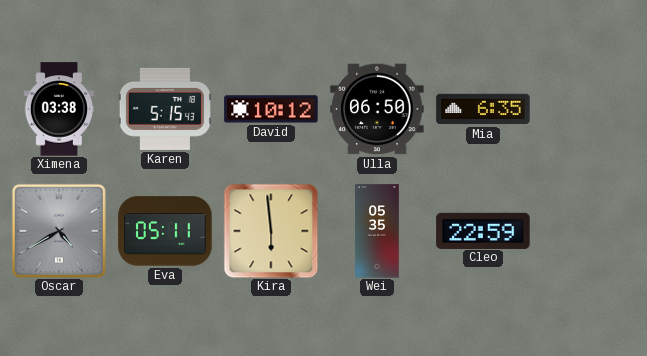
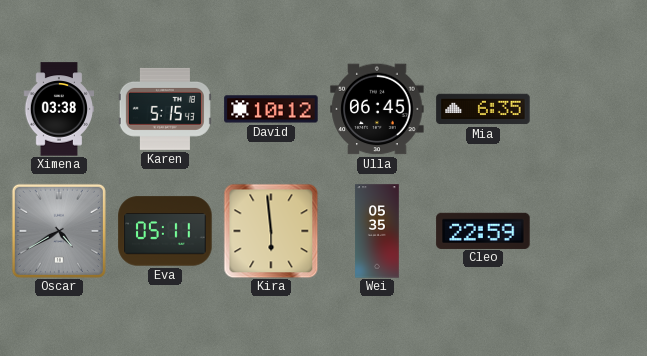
Ulla: 06:50 -> 06:45 (377, 109)
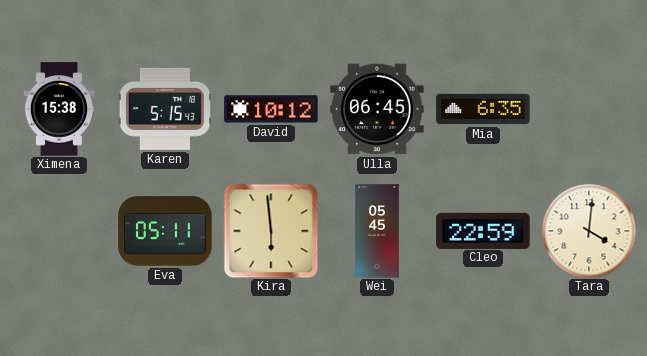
Ximena: 03:38 -> 15:38 (58, 109)
Oscar: 4:40 -> none (59, 231)
Wei: 05:35 -> 05:45 (377, 231)
Tara: none -> 4:01 (589, 231)
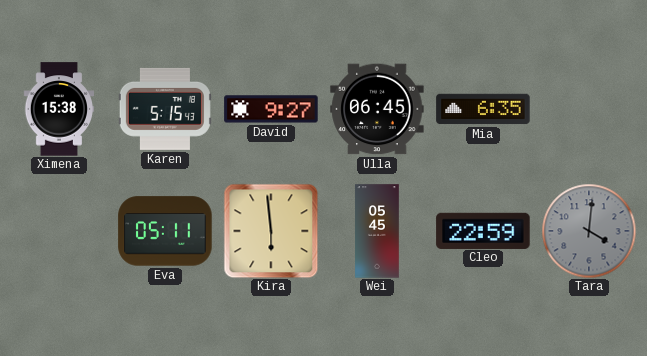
David: 10:12 -> 9:27 (271, 109)
Tara dial: cream -> grey (589, 231)
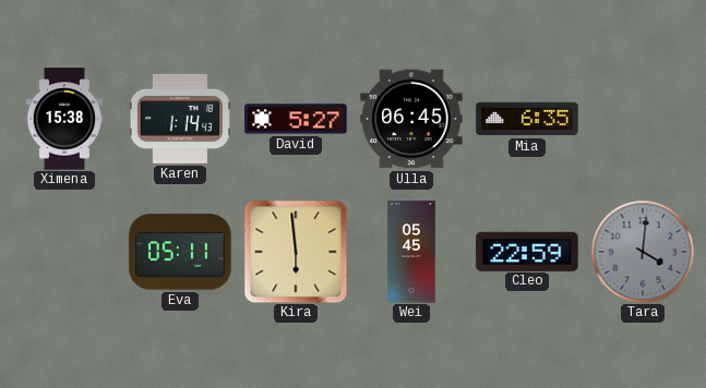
Karen: 5:15 -> 1:14 (180, 119)
David: 9:27 -> 5:27 (296, 119)
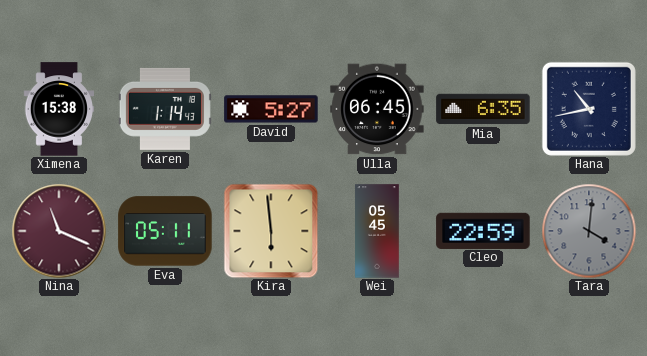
Hana: none -> 10:43 (589, 109)
Nina: none -> 11:19 (59, 231)
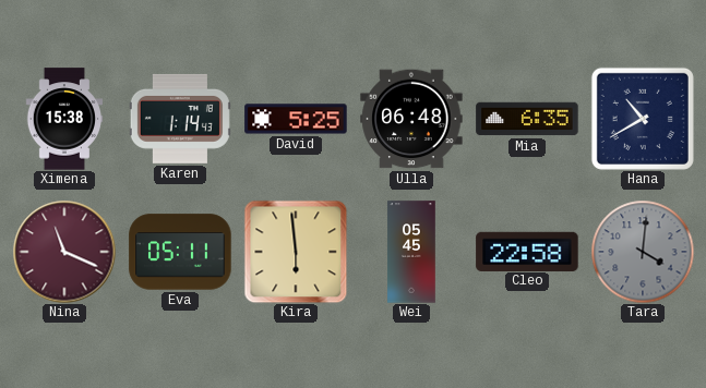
David: 5:27 -> 5:25 (296, 119)
Ulla: 06:45 -> 06:48 (411, 119)
Hana: 10:43 -> 10:40 (643, 119)
Cleo: 22:59 -> 22:58 (527, 251)
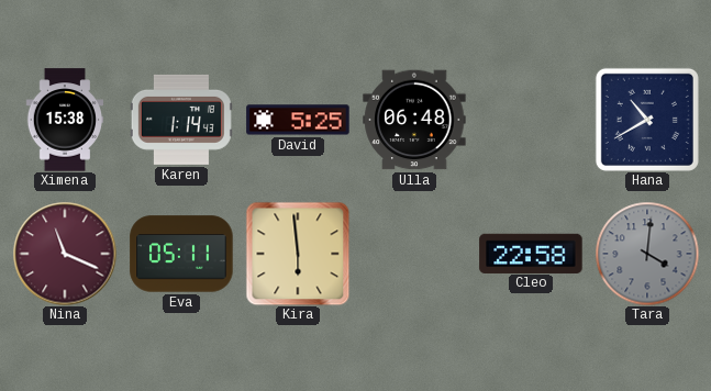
Mia: 6:35 -> none (527, 119)
Wei: 05:45 -> none (411, 252)
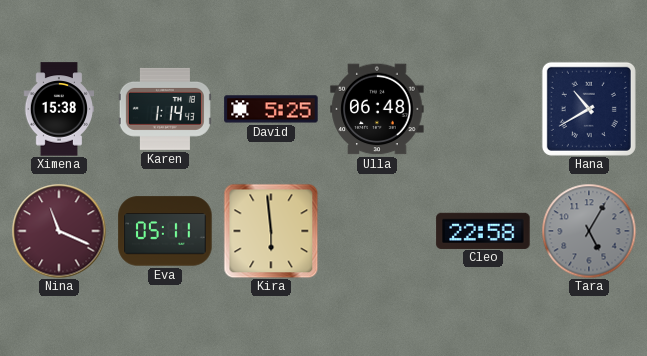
Tara: 4:01 -> 5:05 (589, 231)
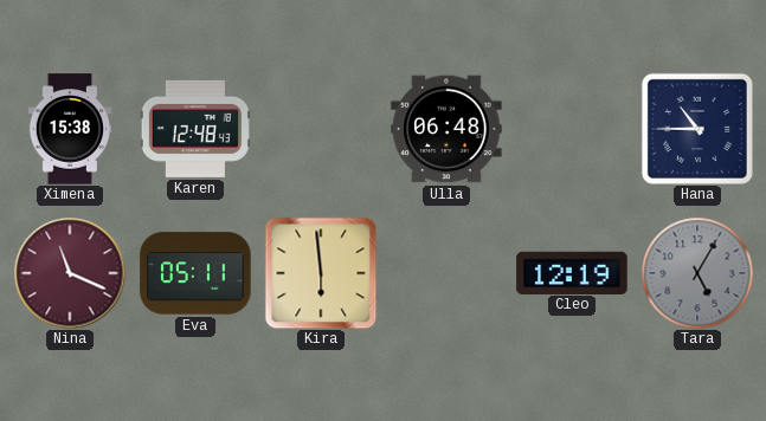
Karen: 1:14 -> 12:48 (195, 129)
David: 5:25 -> none (271, 109)
Hana: 10:40 -> 10:45 (697, 129)
Cleo: 22:58 -> 12:19 (572, 272)
